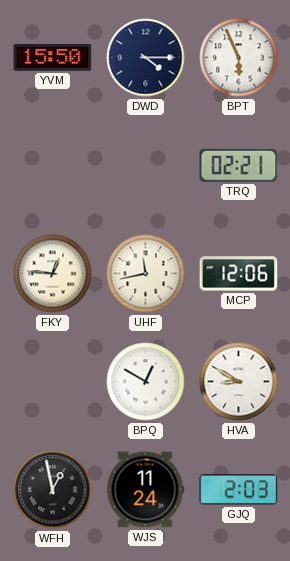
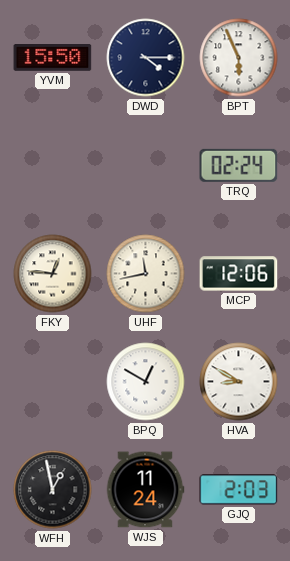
TRQ: 02:21 -> 02:24 (239, 165)
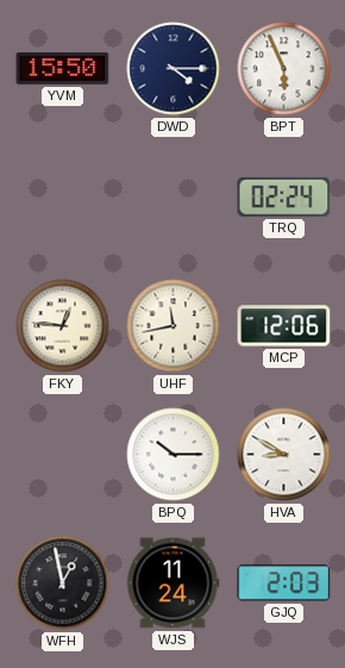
BPQ: 12:50 -> 10:15 (174, 455)
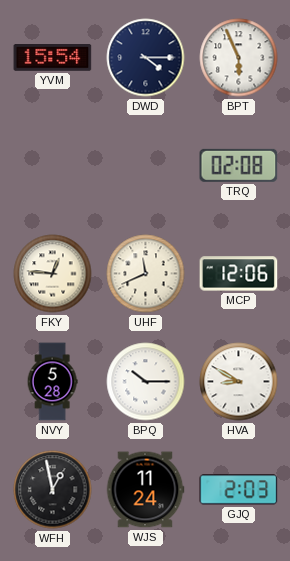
YVM: 15:50 -> 15:54 (53, 58)
TRQ: 02:24 -> 02:08 (239, 165)
UHF: 11:43 -> 11:41 (146, 274)
NVY: none -> 5:28 (52, 382)
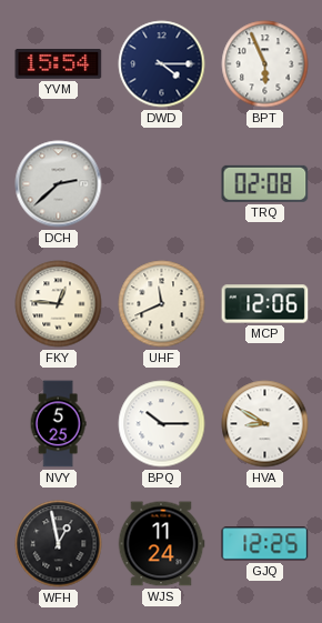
DCH: none -> 2:38 (59, 184)
NVY: 5:28 -> 5:25 (58, 424)
GJQ: 2:03 -> 12:25 (265, 544)
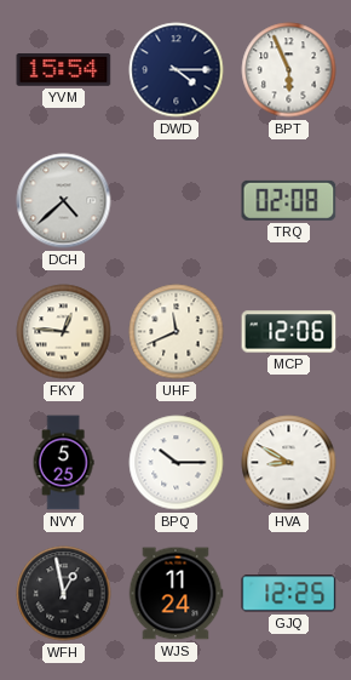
DCH: 2:38 -> 4:38 (64, 201)
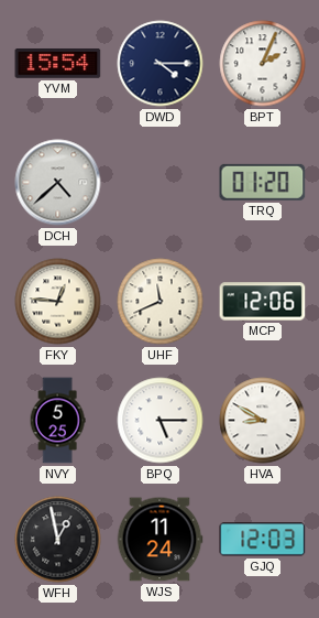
BPT: 5:56 -> 2:04 (263, 64)
TRQ: 02:08 -> 01:20 (263, 182)
BPQ: 10:15 -> 5:15 (161, 421)
GJQ: 12:25 -> 12:03 (263, 540)
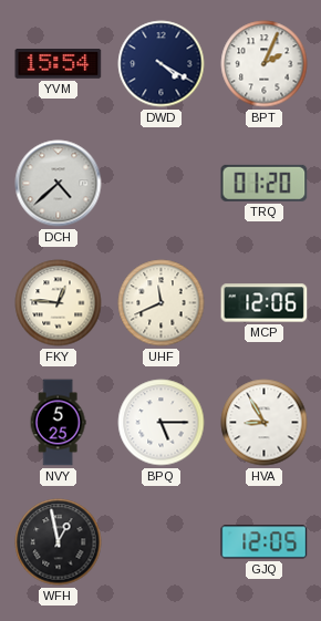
DWD: 4:15 -> 4:20 (162, 64)
HVA: 8:50 -> 8:55 (265, 423)
WJS: 11:24 -> none (159, 540)
GJQ: 12:03 -> 12:05 (265, 542)
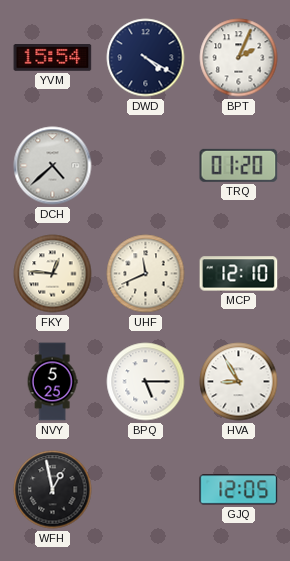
MCP: 12:06 -> 12:10 (239, 274)
